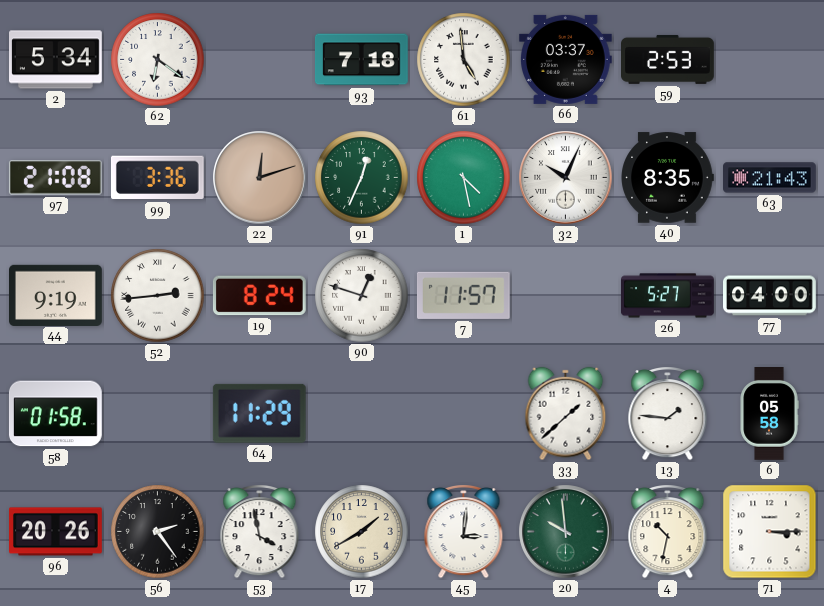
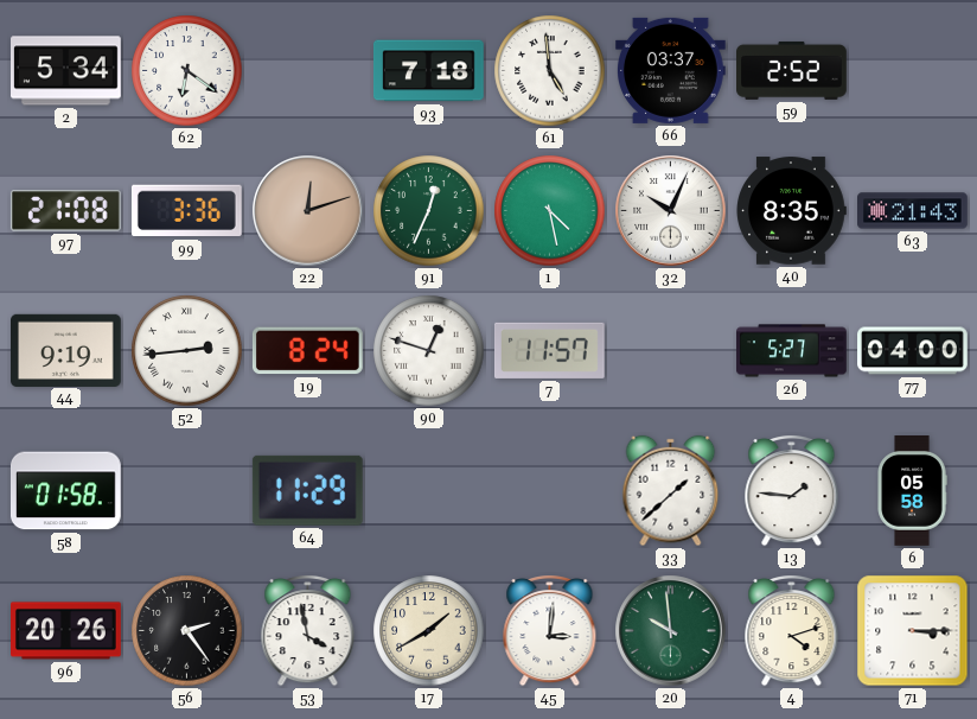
59: 2:53 -> 2:52 (792, 70)
4: 10:32 -> 4:12 (792, 631)
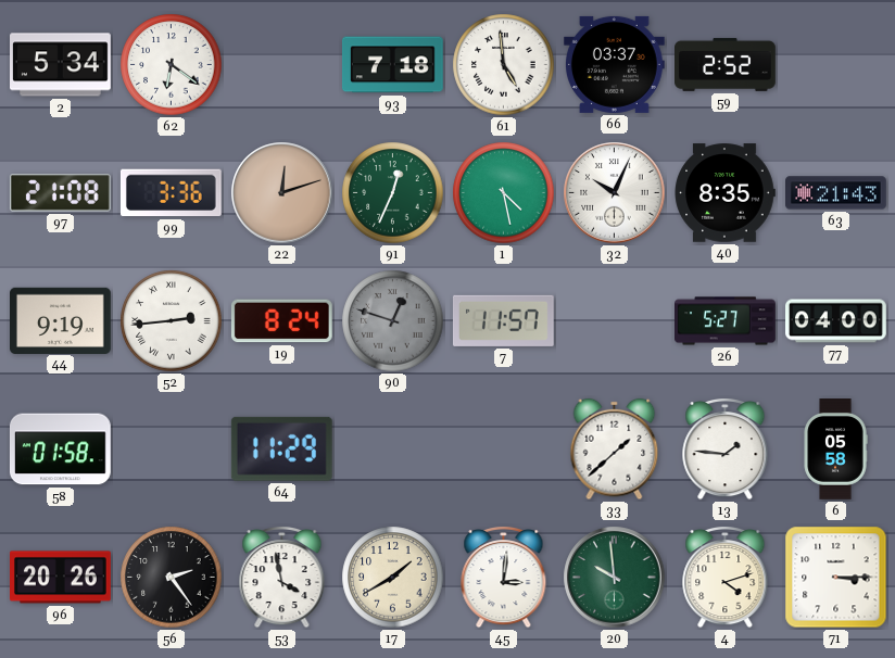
90 dial: white -> grey (393, 321)
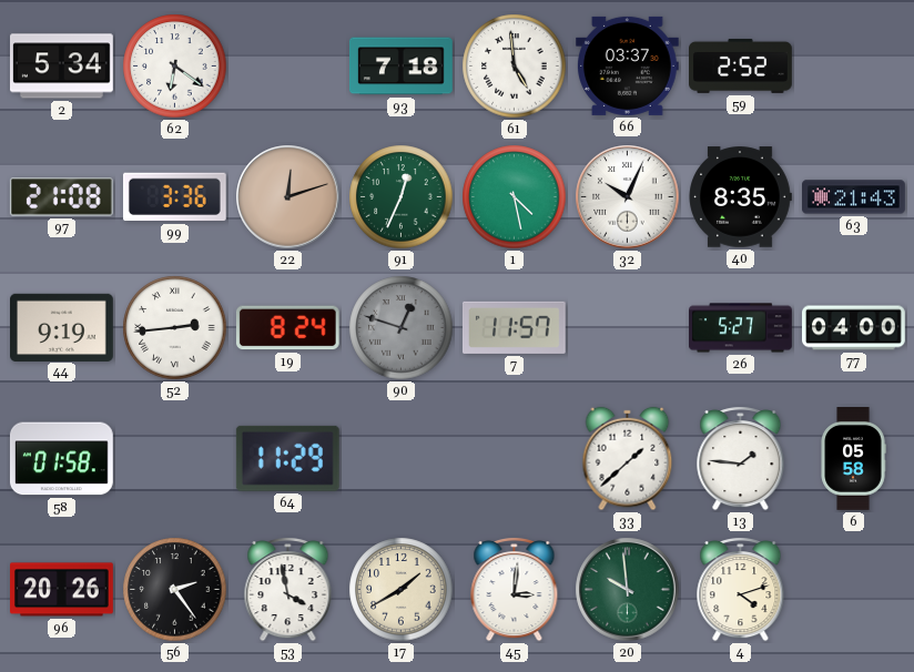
71: 3:15 -> none (836, 578)
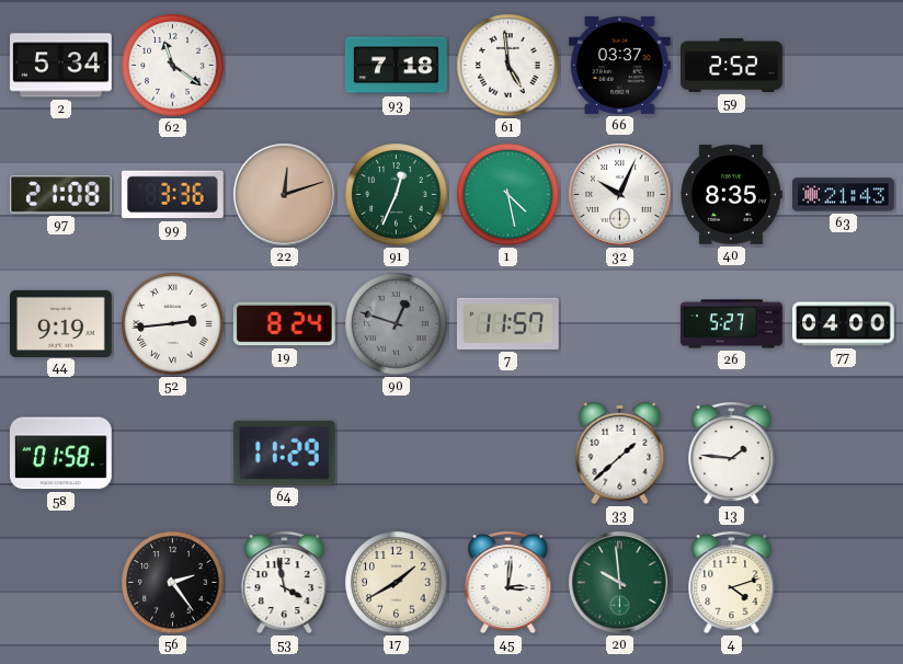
62: 6:21 -> 11:21 (173, 66)
6: 05:58 -> none (853, 459)
96: 20:26 -> none (62, 590)
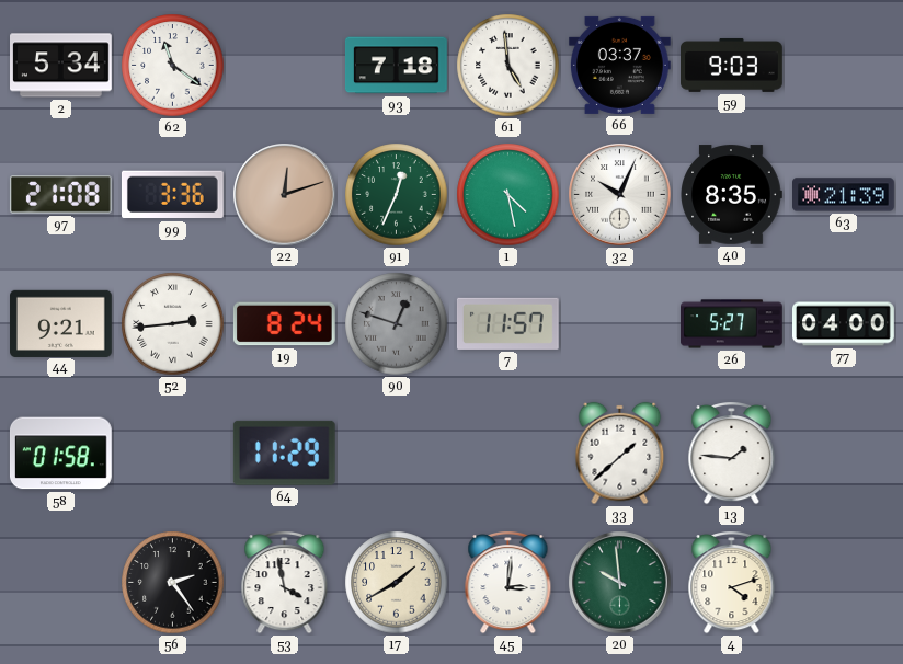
59: 2:52 -> 9:03 (732, 65)
63: 21:43 -> 21:39 (844, 195)
44: 9:19 -> 9:21 (61, 323)
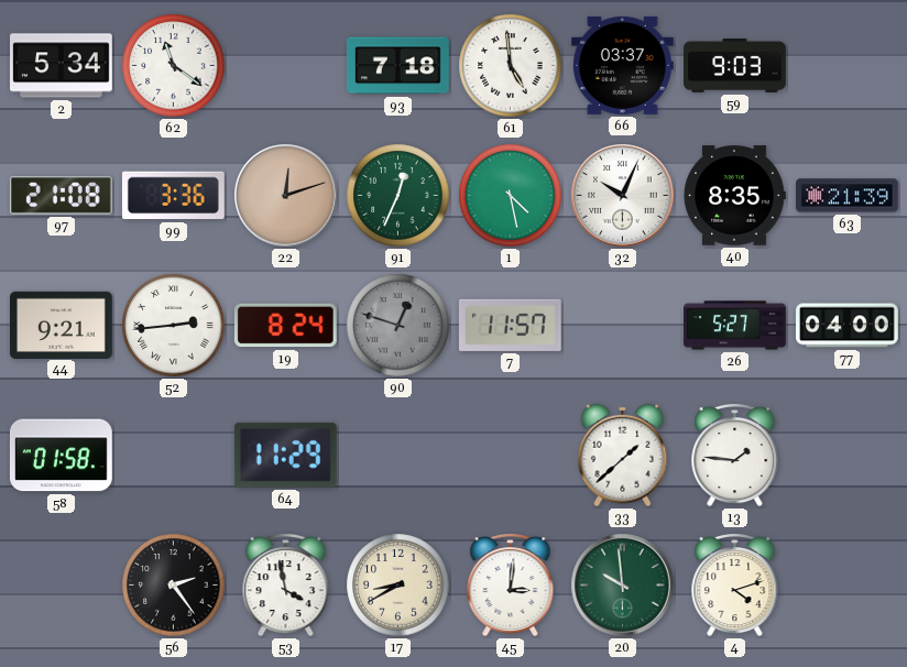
17: 1:40 -> 8:40 (398, 586)
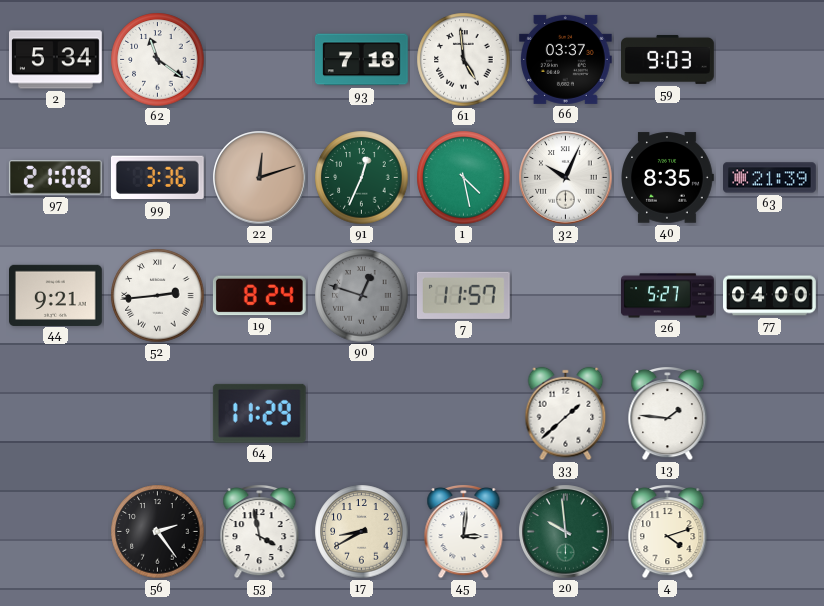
58: 01:58 -> none (61, 456)
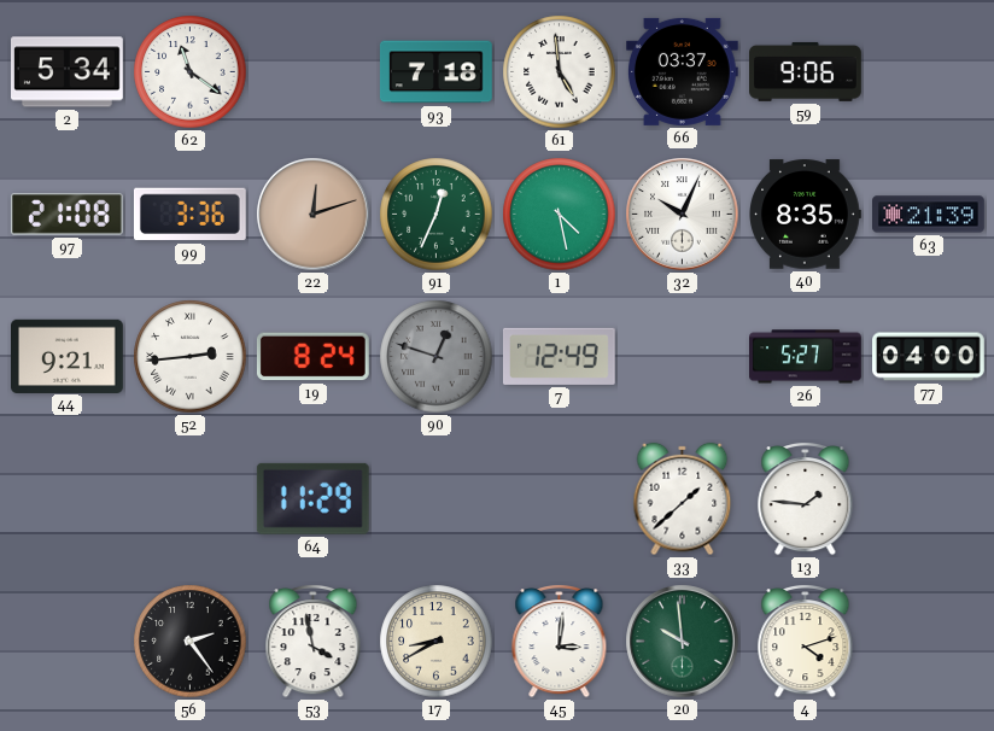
59: 9:03 -> 9:06 (806, 71)
7: 11:57 -> 12:49 (559, 356)
